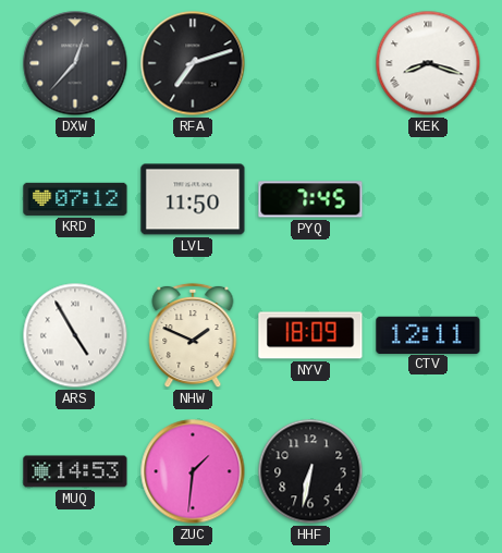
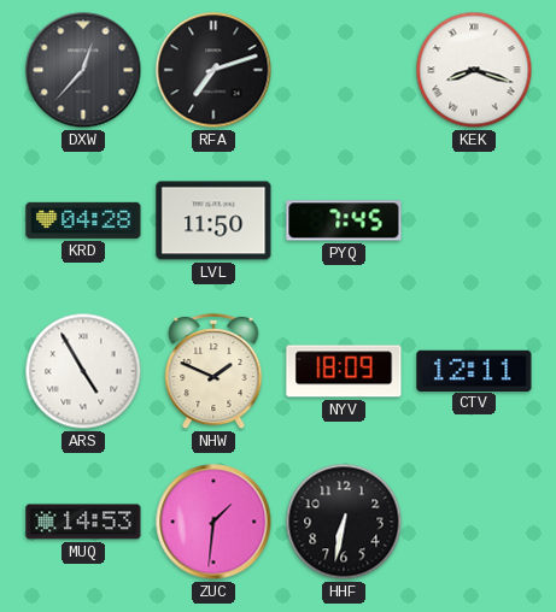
KRD: 07:12 -> 04:28 (83, 220)
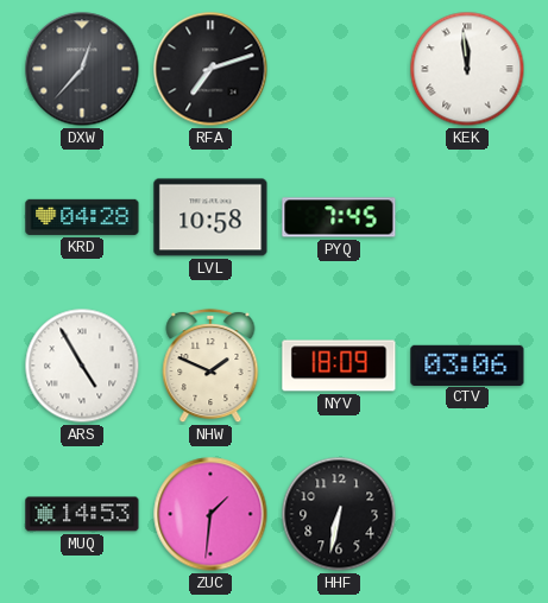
KEK: 8:18 -> 11:59 (467, 69)
LVL: 11:50 -> 10:58 (210, 217)
CTV: 12:11 -> 03:06 (467, 364)
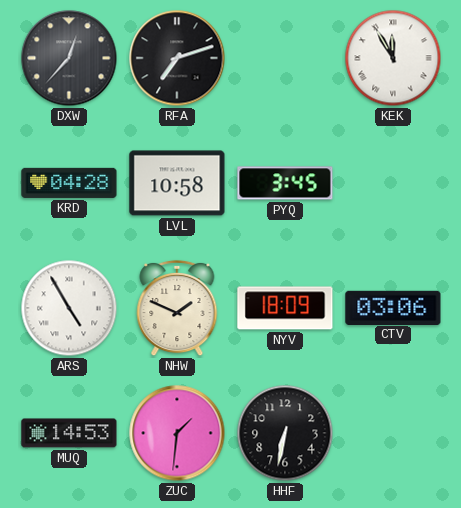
KEK: 11:59 -> 11:55 (393, 58)
PYQ: 7:45 -> 3:45 (285, 183)
